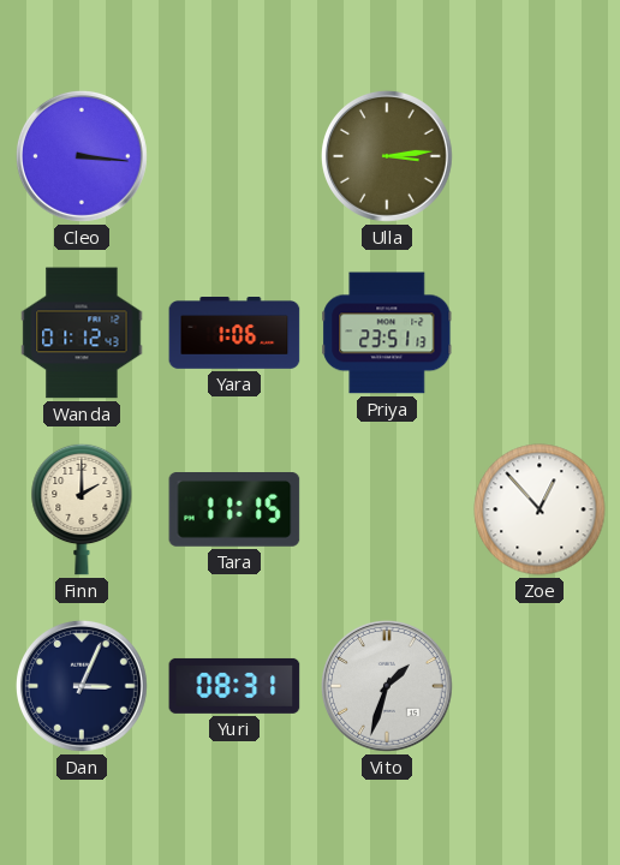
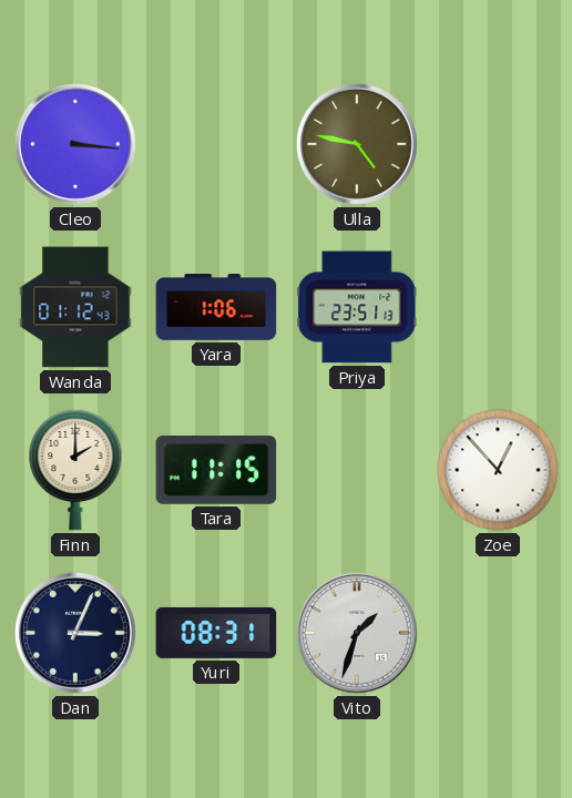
Ulla: 3:14 -> 4:47 (357, 144)
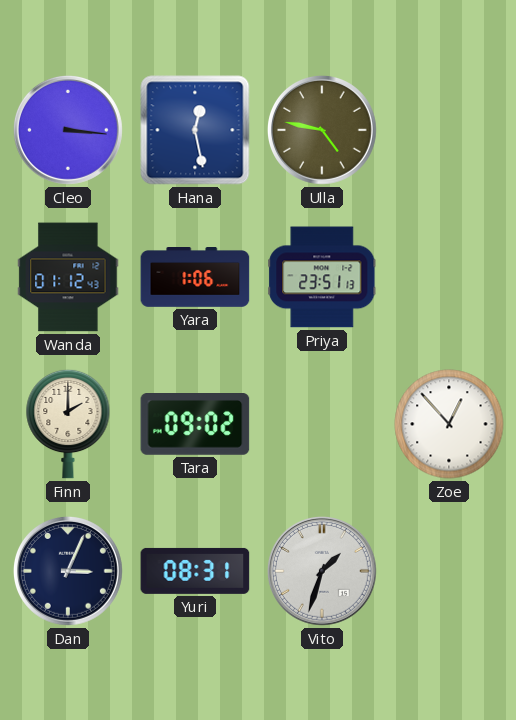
Hana: none -> 12:28 (195, 130)
Tara: 11:15 -> 09:02 (195, 425)
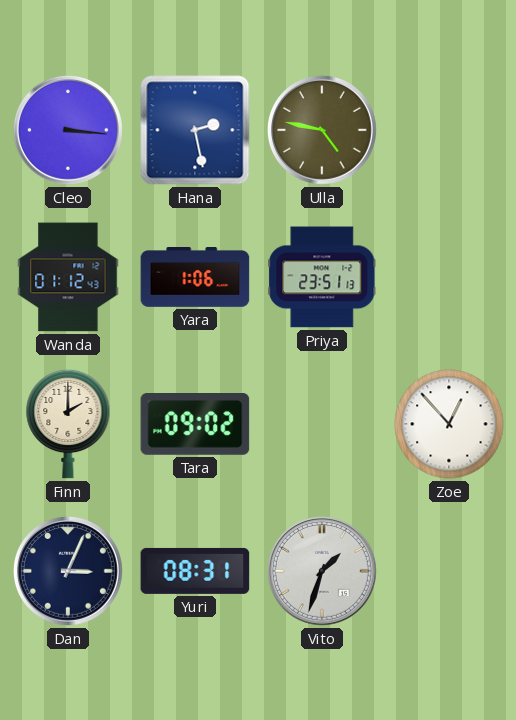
Hana: 12:28 -> 2:28 (195, 130)
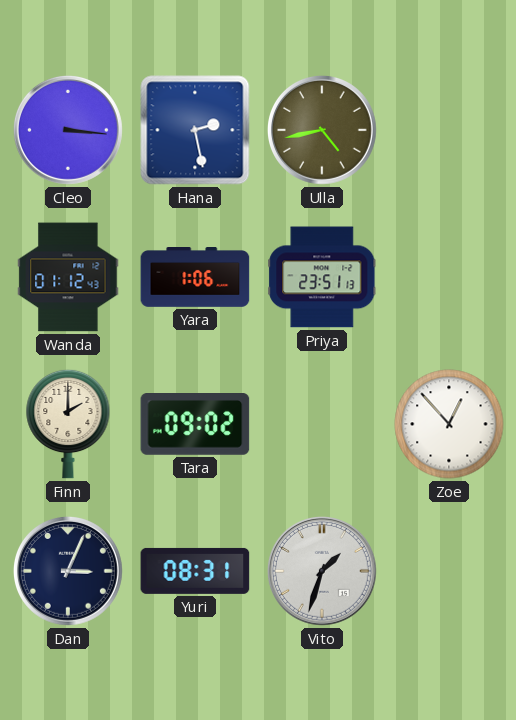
Ulla: 4:47 -> 4:43 (322, 130)
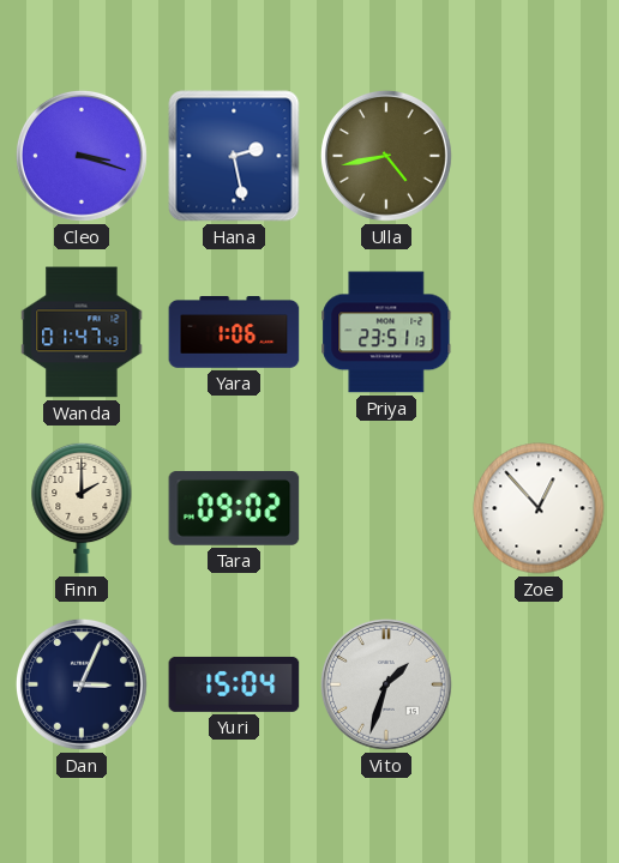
Cleo: 3:16 -> 3:18 (82, 156)
Wanda: 01:12 -> 01:47 (82, 332)
Yuri: 08:31 -> 15:04 (234, 684)
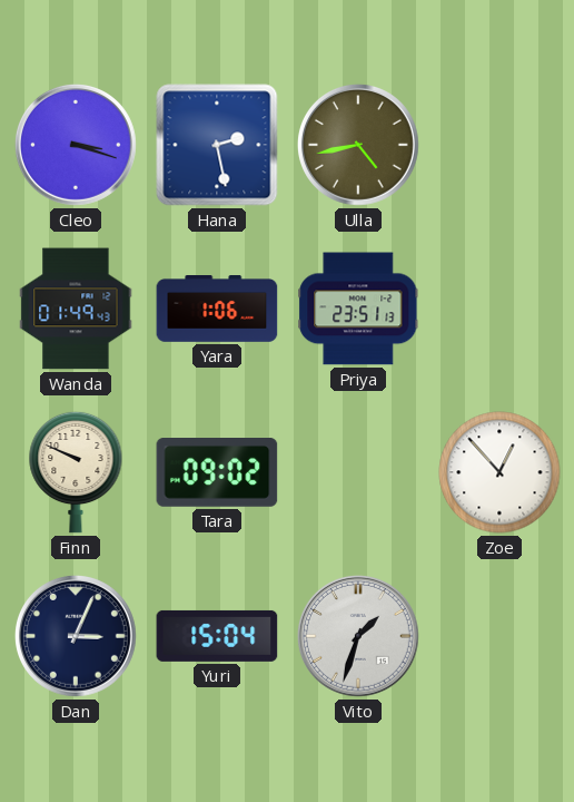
Wanda: 01:47 -> 01:49 (76, 309)
Finn: 2:00 -> 9:49 (76, 472)
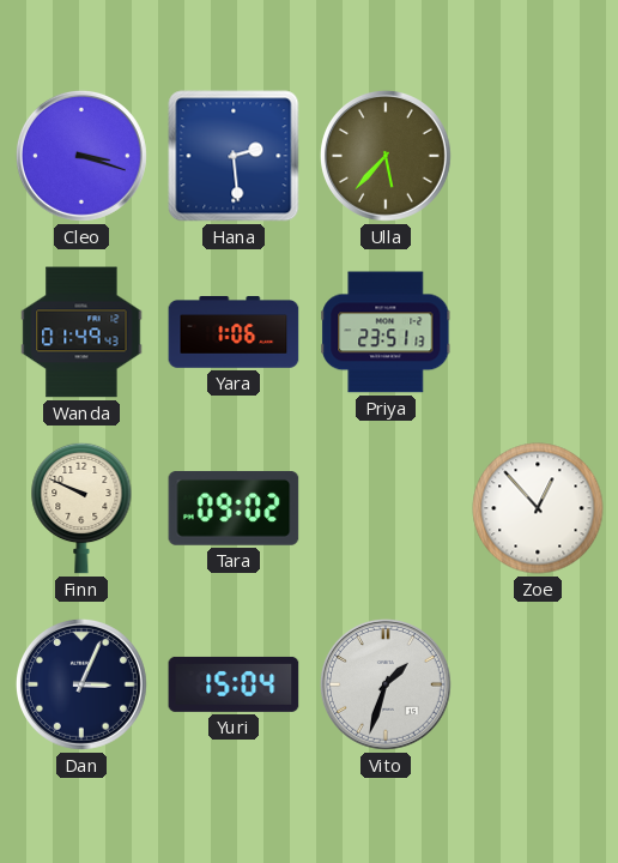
Hana: 2:28 -> 2:29 (234, 156)
Ulla: 4:43 -> 5:37 (386, 156)
